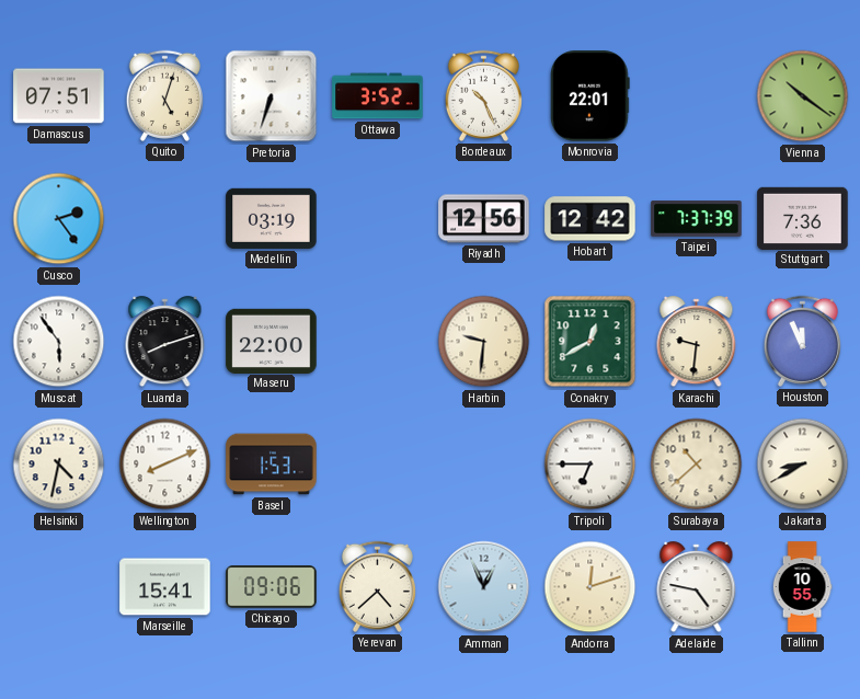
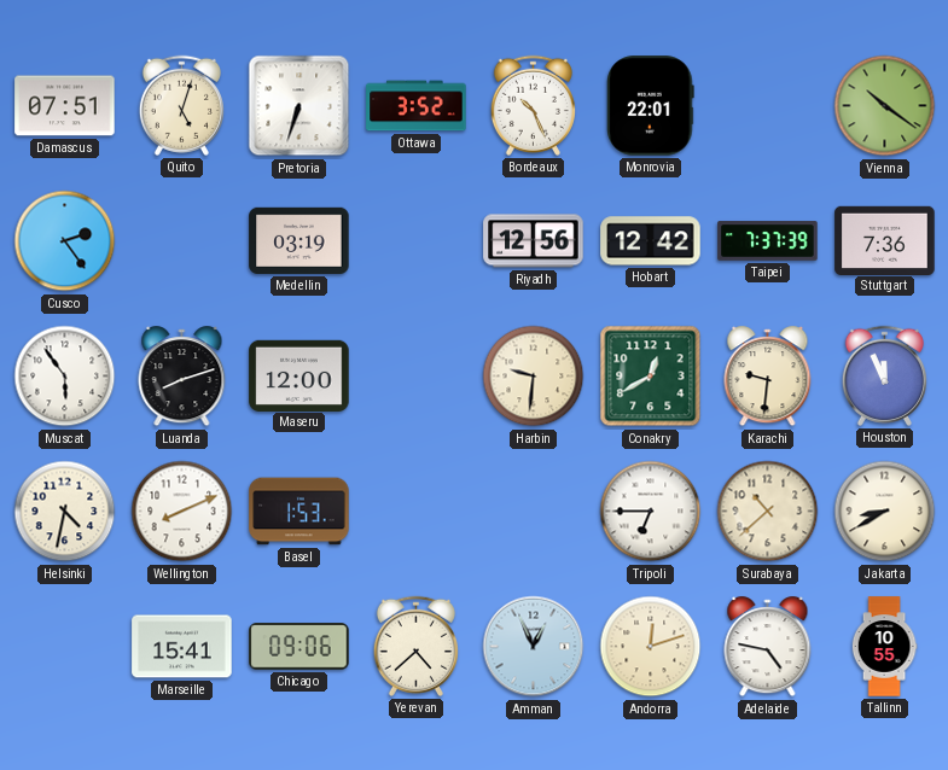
Maseru: 22:00 -> 12:00 (299, 375)
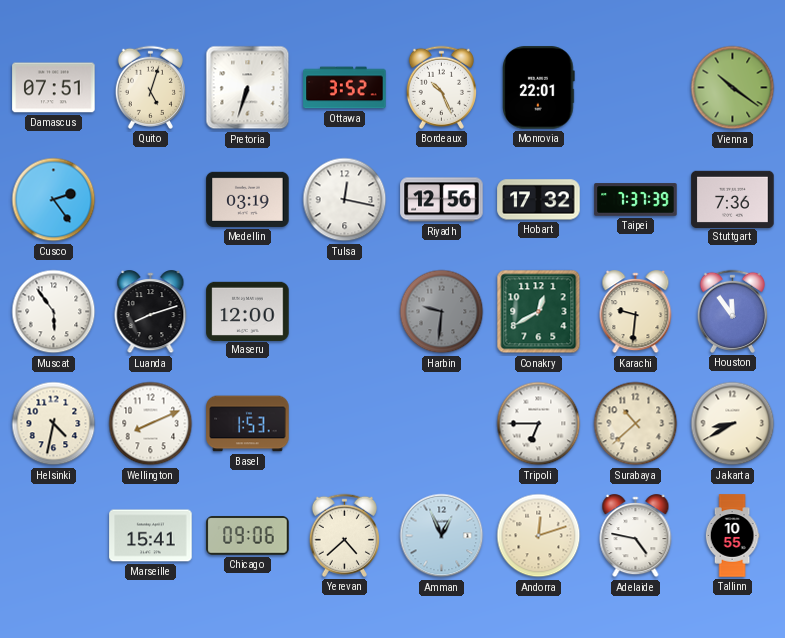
Tulsa: none -> 12:17 (345, 200)
Hobart: 12:42 -> 17:32 (539, 200)
Harbin dial: cream -> grey (442, 312)
Houston: 11:56 -> 11:54 (732, 311)
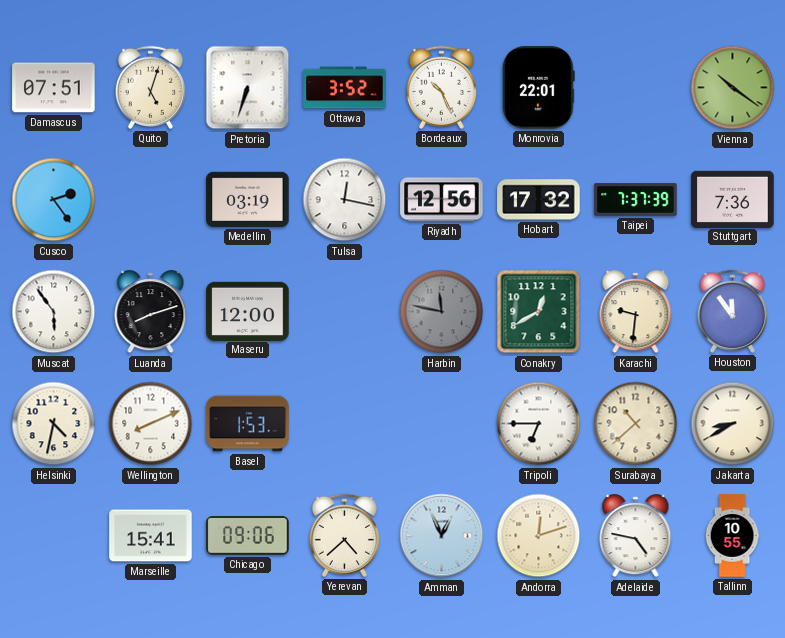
Harbin: 9:31 -> 11:47 (442, 312)
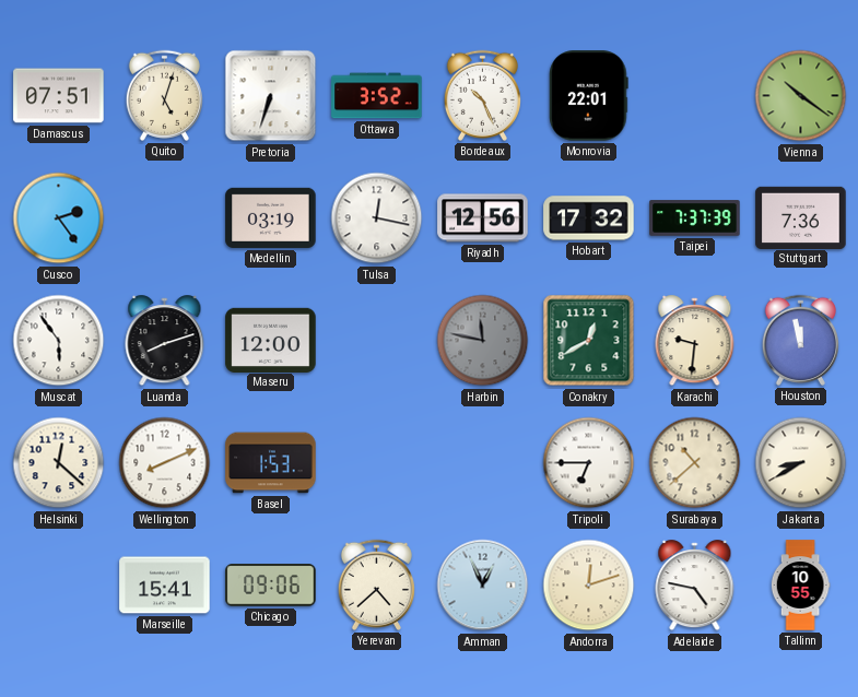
Houston: 11:54 -> 11:58 (800, 340)
Helsinki: 4:32 -> 12:22 (59, 463)
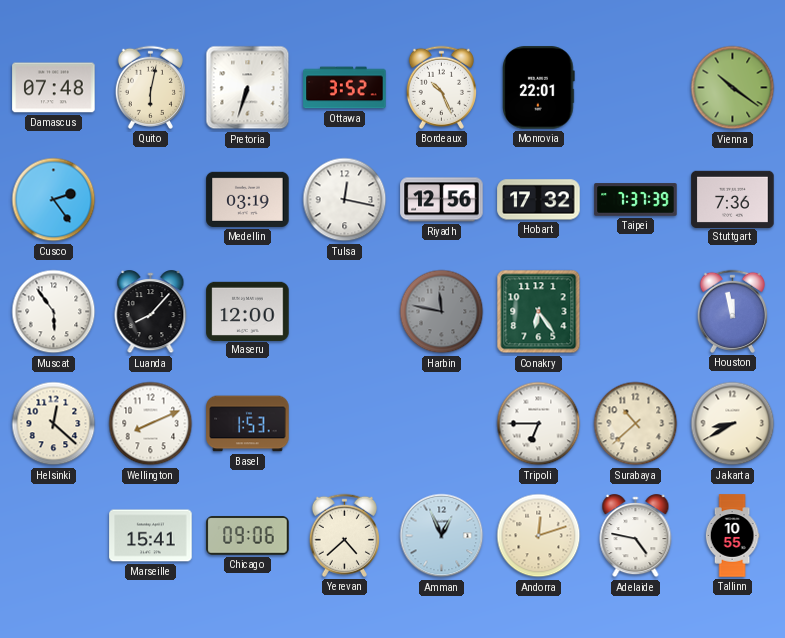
Damascus: 07:51 -> 07:48 (54, 88)
Quito: 5:03 -> 6:02 (150, 87)
Luanda: 8:12 -> 8:07 (151, 312)
Conakry: 12:40 -> 6:24 (539, 312)
Karachi: 9:31 -> none (695, 341)
